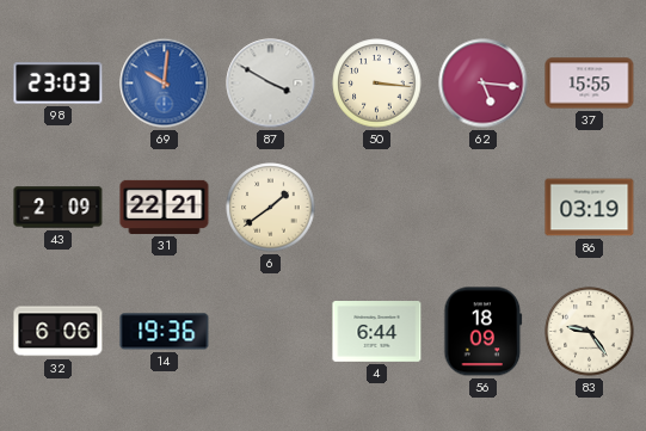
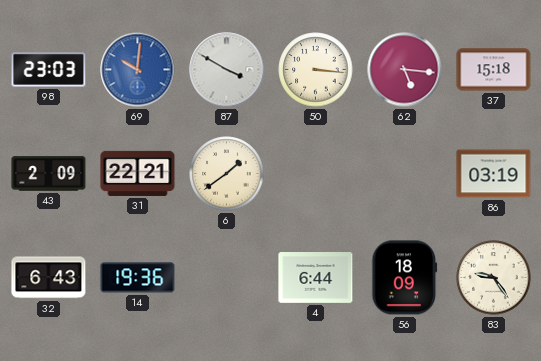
37: 15:55 -> 15:18 (494, 70)
32: 6:06 -> 6:43 (49, 278)
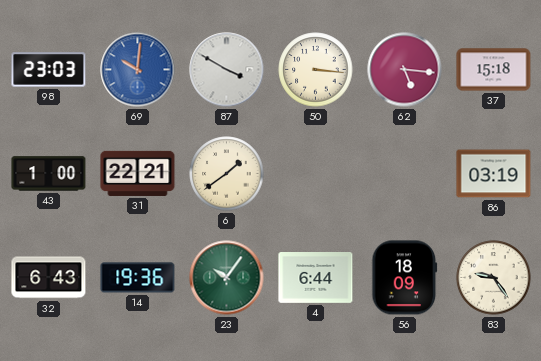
43: 2:09 -> 1:00 (49, 174)
23: none -> 10:06 (227, 278)
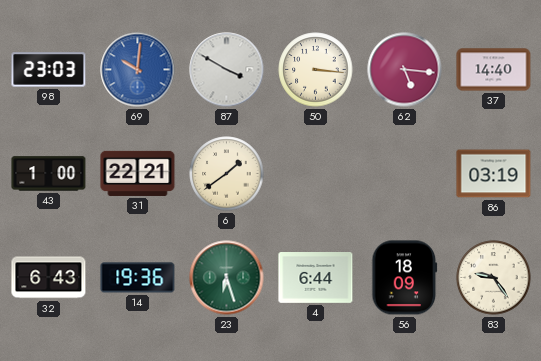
37: 15:18 -> 14:40 (494, 70)
23: 10:06 -> 6:27 (227, 278)
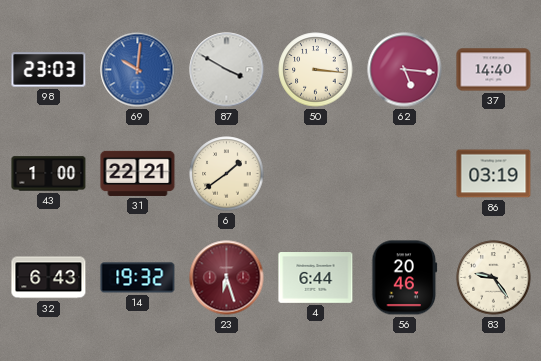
14: 19:36 -> 19:32 (138, 278)
23 dial: green -> burgundy (227, 278)
56: 18:09 -> 20:46 (405, 278)
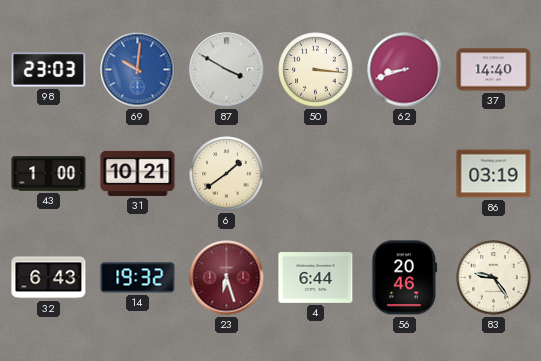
62: 5:16 -> 8:42 (405, 70)
31: 22:21 -> 10:21 (138, 173)
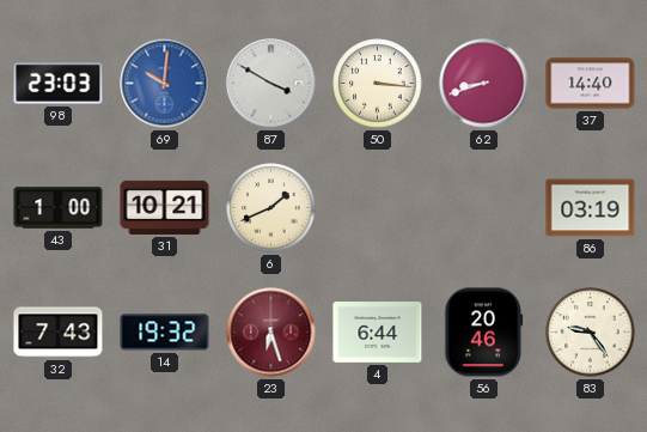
6: 1:39 -> 1:41 (271, 208)
32: 6:43 -> 7:43 (59, 333)
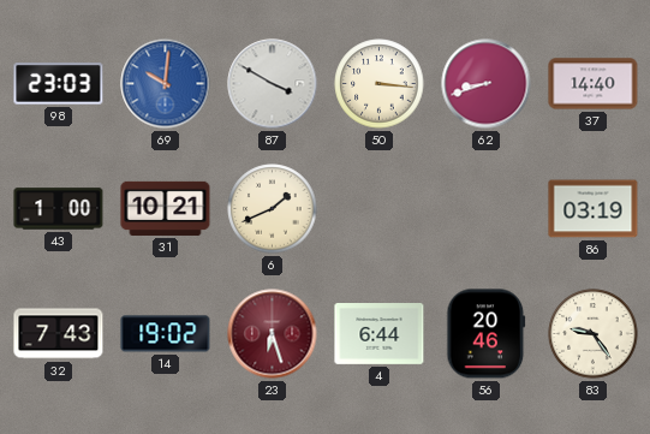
14: 19:32 -> 19:02 (166, 334)
